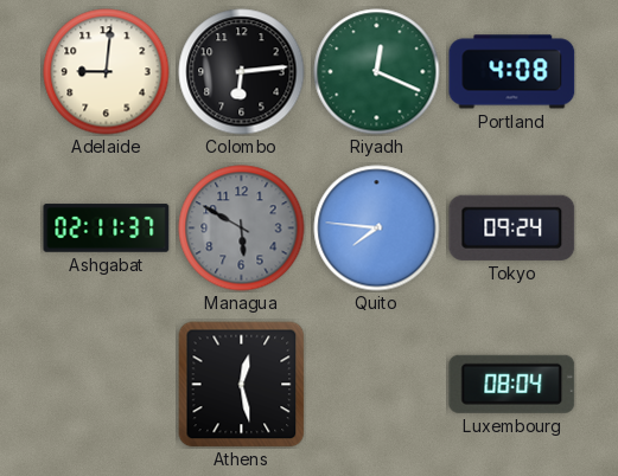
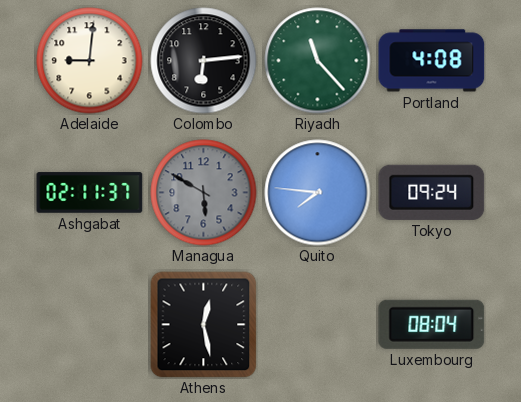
Riyadh: 12:19 -> 11:23 (318, 61)
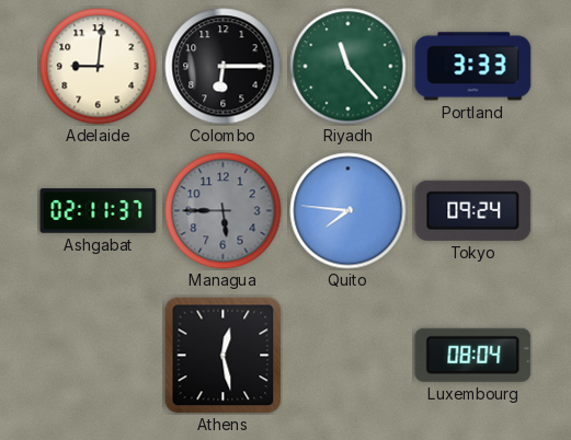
Colombo: 6:14 -> 6:15 (224, 67)
Portland: 4:08 -> 3:33 (473, 67)
Managua: 5:50 -> 5:45 (224, 211)
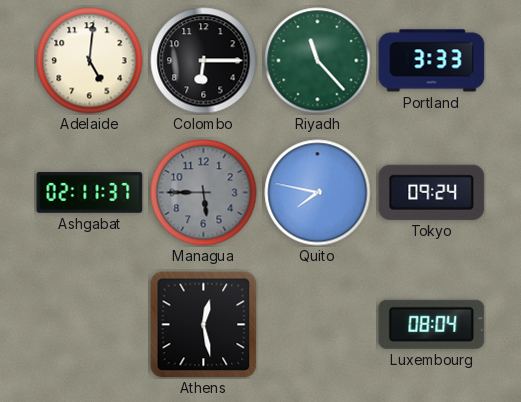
Adelaide: 9:01 -> 5:01 (90, 61)
Quito: 7:46 -> 7:47 (318, 193)
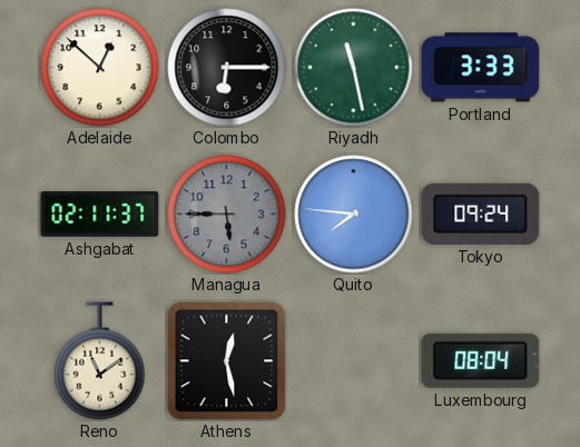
Adelaide: 5:01 -> 12:52 (100, 68)
Riyadh: 11:23 -> 11:28 (354, 68)
Quito: 7:47 -> 7:46 (354, 215)
Reno: none -> 11:09 (100, 361)
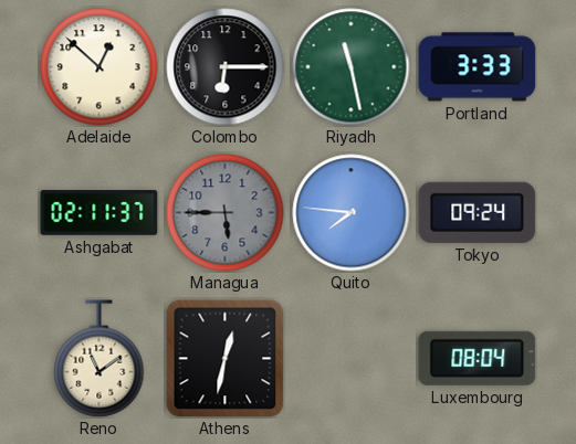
Athens: 12:28 -> 12:32 (224, 358)
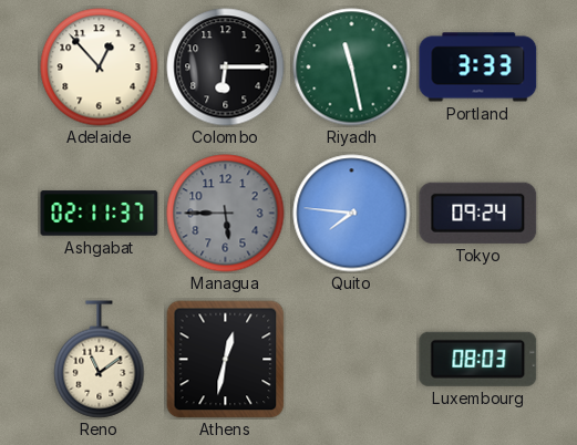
Adelaide: 12:52 -> 12:53 (100, 68)
Luxembourg: 08:04 -> 08:03 (478, 359)
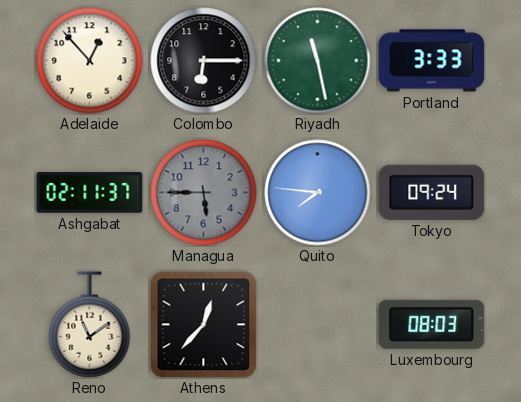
Athens: 12:32 -> 12:37 (203, 324)
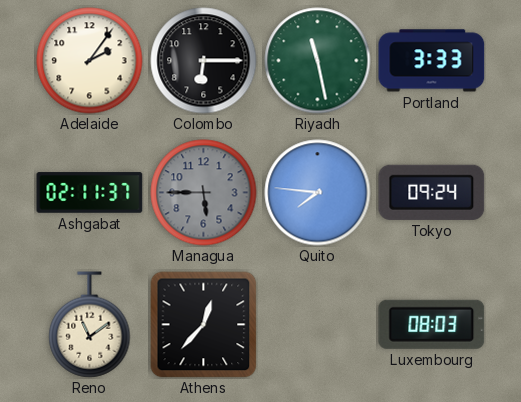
Adelaide: 12:53 -> 2:06 (90, 61)
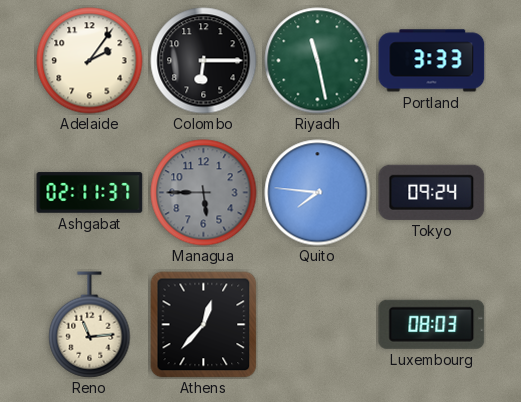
Reno: 11:09 -> 11:14 (90, 325)
